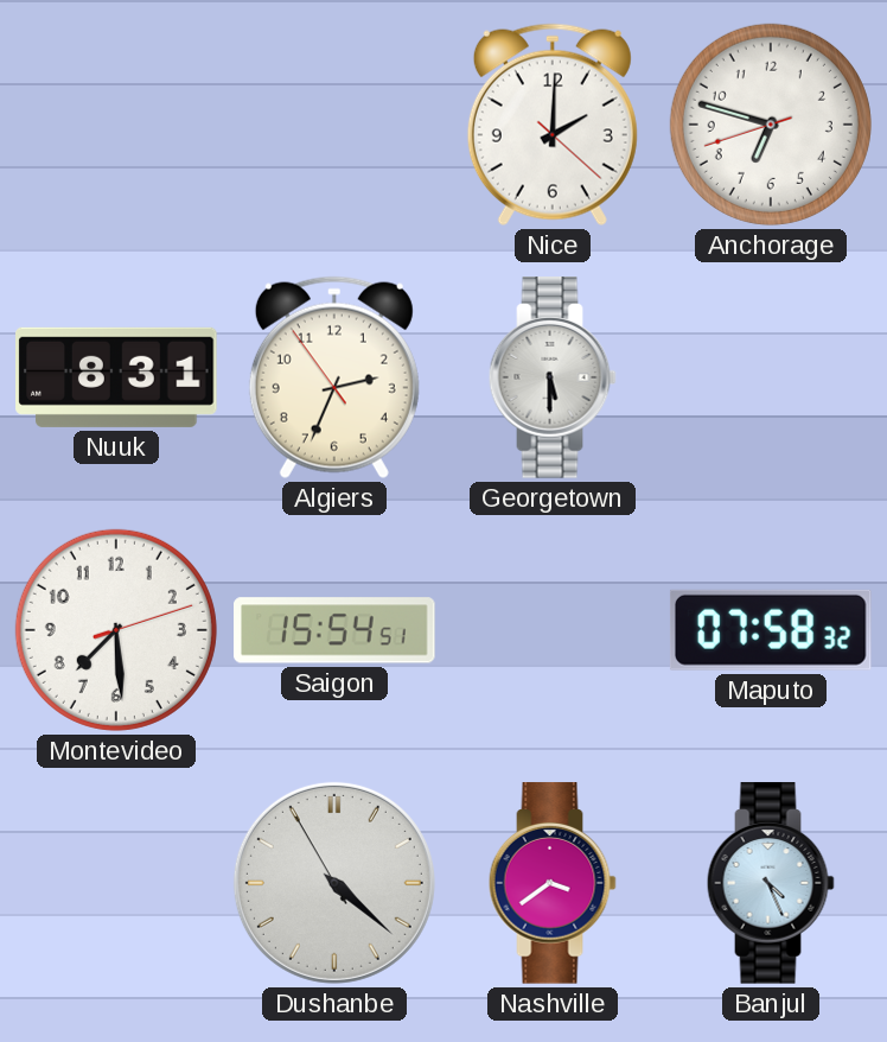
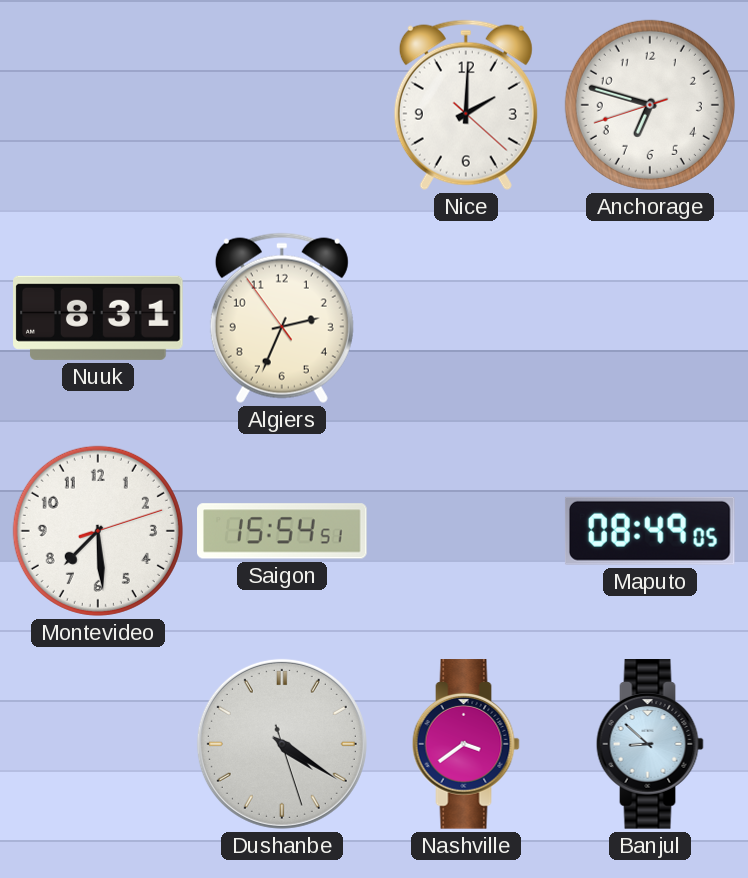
Georgetown: 5:30 -> none (553, 377)
Maputo: 07:58 -> 08:49 (650, 531)
Dushanbe: 4:21 -> 4:20 (282, 744)
Banjul: 4:26 -> 8:52 (650, 744)
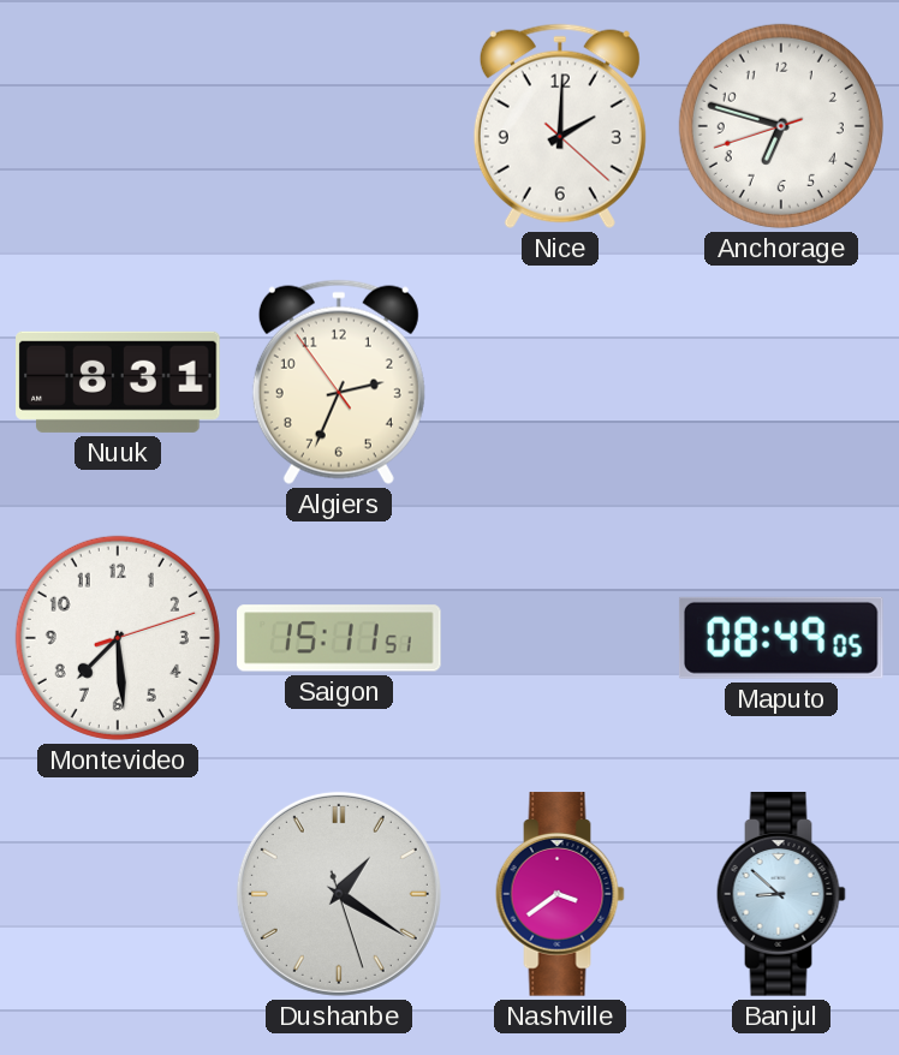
Saigon: 15:54 -> 15:11 (340, 638)
Dushanbe: 4:20 -> 1:20 (339, 894)
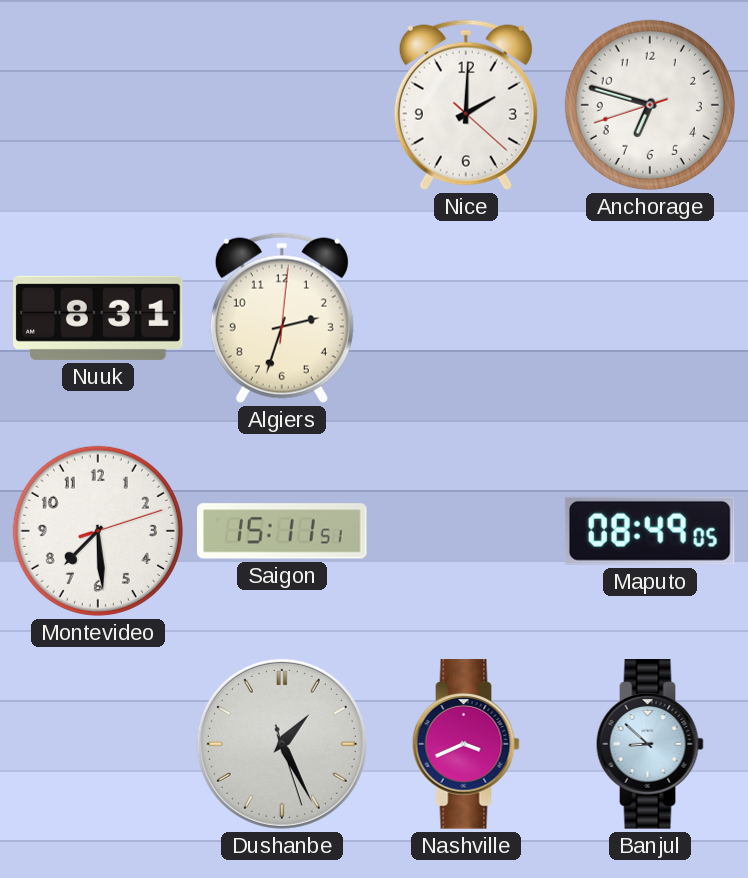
Algiers: 2:33:54 -> 2:33:01 (282, 318)
Dushanbe: 1:20 -> 1:25 (282, 744)
Nashville: 3:39 -> 3:41 (466, 744)
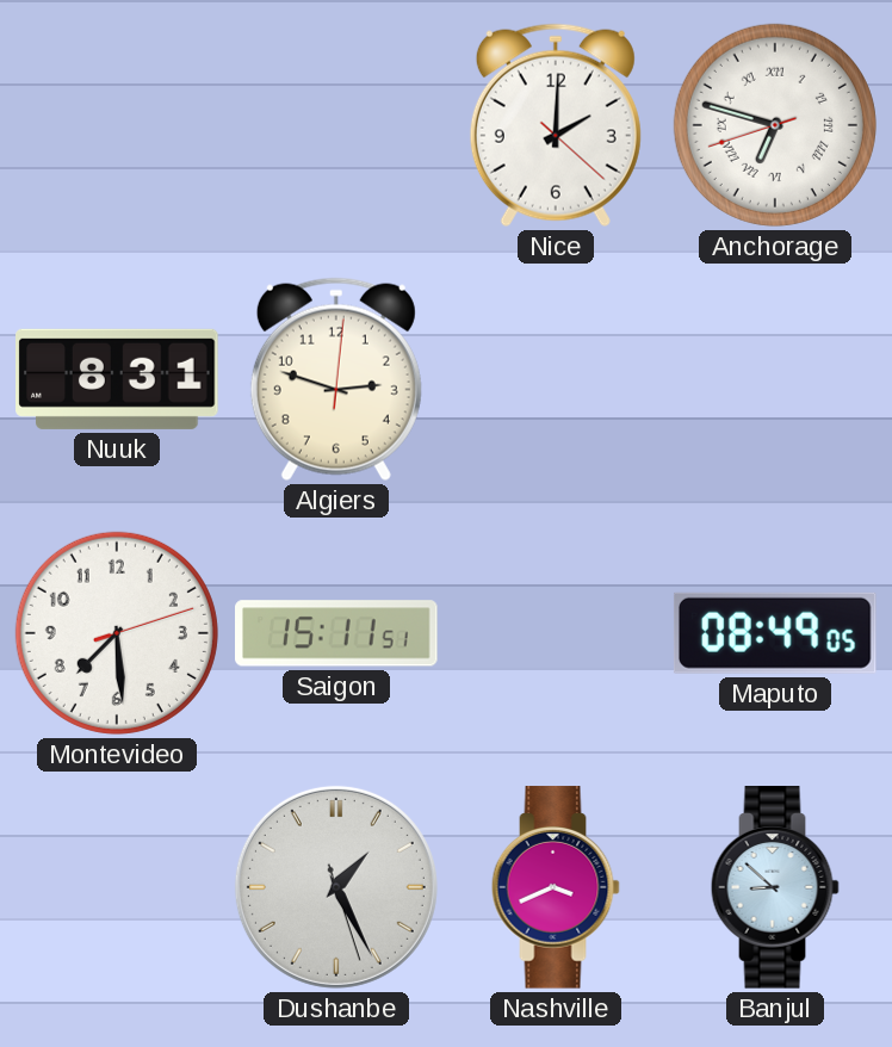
Anchorage numerals: Arabic -> Roman (775, 125)
Algiers: 2:33 -> 2:48 (336, 379)
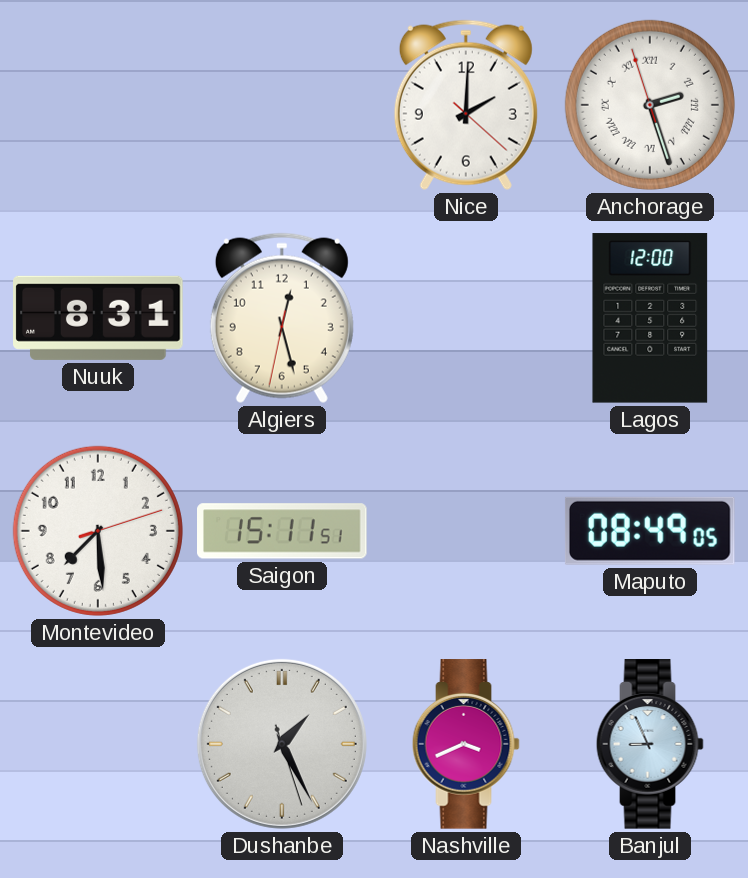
Anchorage: 6:47 -> 2:26 (650, 105)
Algiers: 2:48 -> 12:27 (282, 318)
Lagos: none -> 12:00 (650, 318)
Banjul: 8:52 -> 8:56 (650, 744)
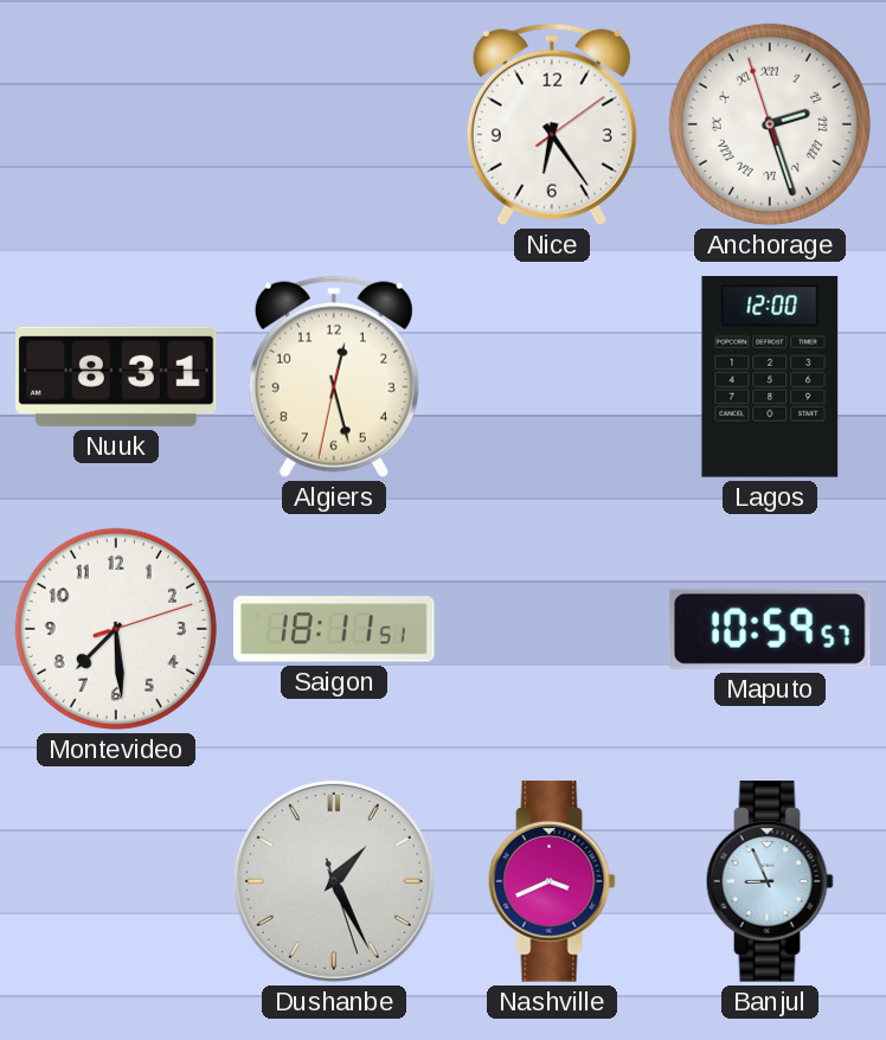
Nice: 2:00 -> 6:24 (552, 124)
Saigon: 15:11 -> 18:11 (335, 629)
Maputo: 08:49 -> 10:59 (770, 629)
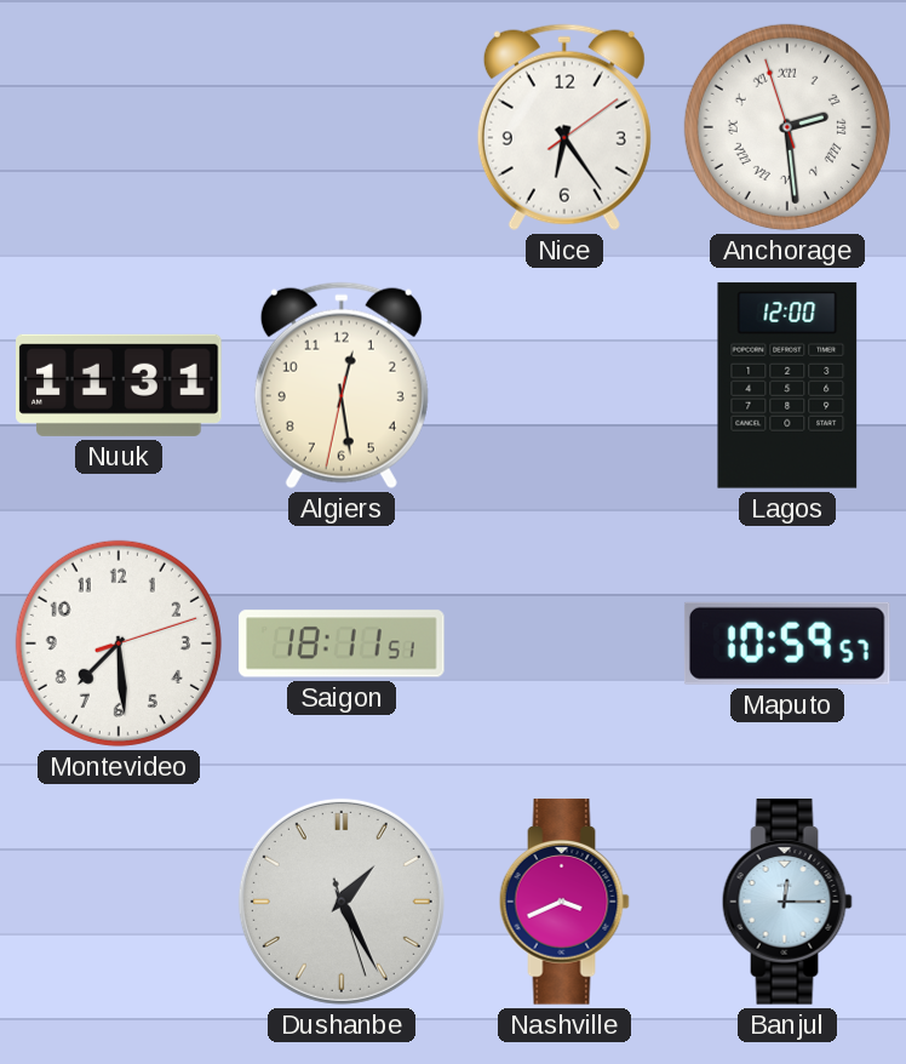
Anchorage: 2:26 -> 2:28 (787, 127)
Nuuk: 8:31 -> 11:31 (119, 385)
Algiers: 12:27 -> 12:28 (342, 385)
Banjul: 8:56 -> 12:15 (787, 902)
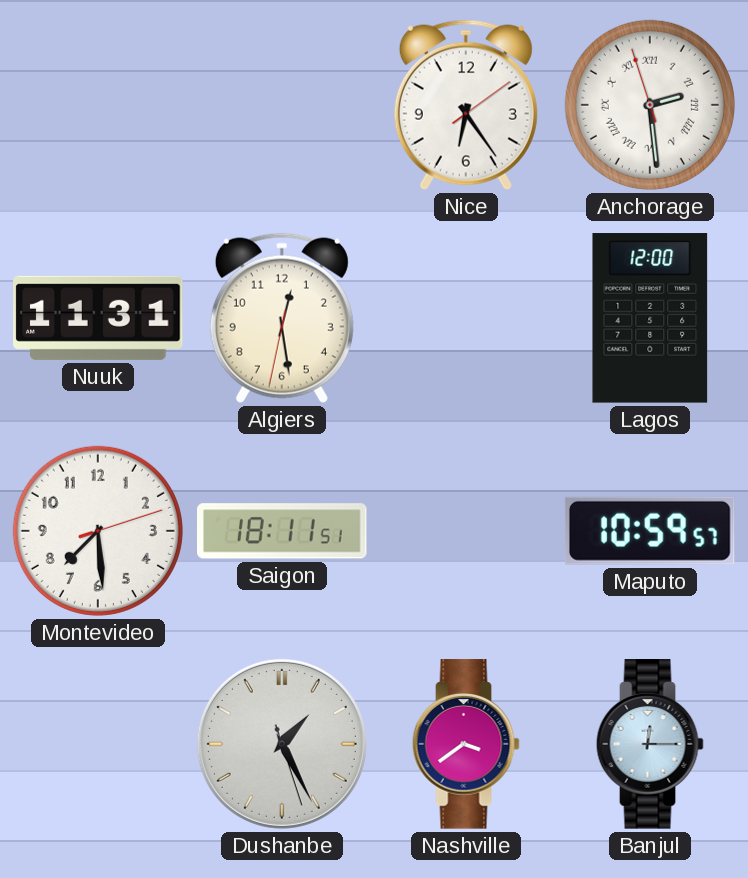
Nashville: 3:41 -> 3:39 (466, 744)
